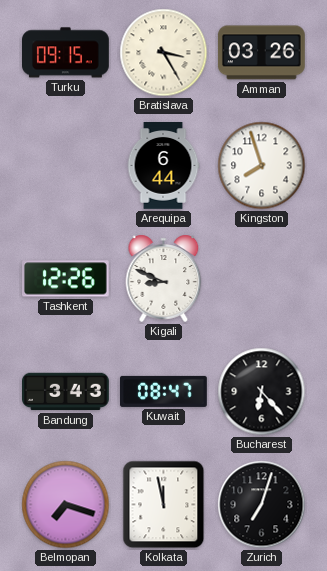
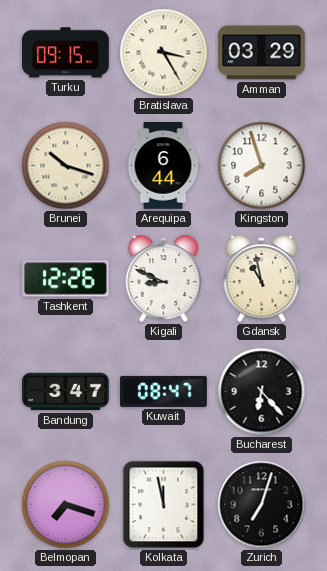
Amman: 03:26 -> 03:29 (261, 53)
Brunei: none -> 10:18 (66, 166)
Gdansk: none -> 10:58 (262, 278)
Bandung: 3:43 -> 3:47 (66, 392)
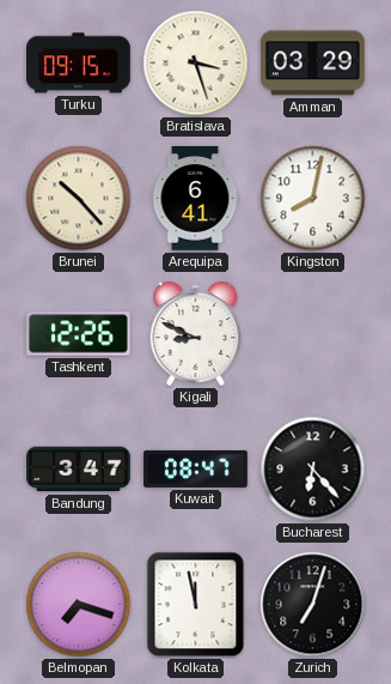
Bratislava: 3:25 -> 3:27 (196, 63)
Brunei: 10:18 -> 10:23 (79, 199)
Arequipa: 6:44 -> 6:41 (195, 199)
Kingston: 7:57 -> 8:02 (313, 199)
Gdansk: 10:58 -> none (262, 278)
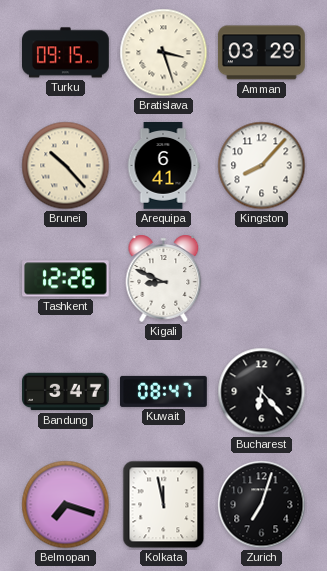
Kingston: 8:02 -> 8:07 (262, 166)
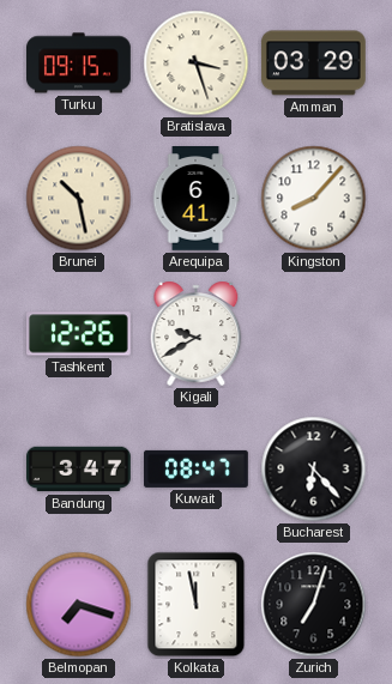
Brunei: 10:23 -> 10:28 (79, 199)
Kigali: 8:49 -> 9:40 (197, 333)
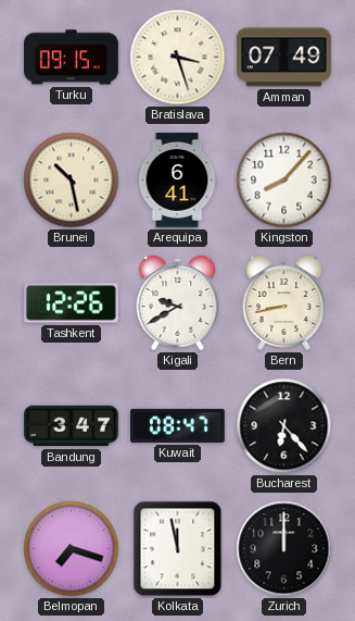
Amman: 03:29 -> 07:49 (283, 58)
Bern: none -> 8:43 (284, 302)
Zurich: 7:03 -> 12:00 (284, 549)
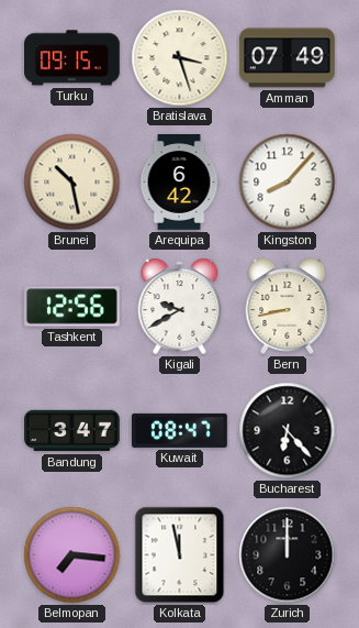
Arequipa: 6:41 -> 6:42 (179, 183)
Tashkent: 12:26 -> 12:56 (72, 307)
Belmopan: 7:18 -> 7:16 (72, 555)
